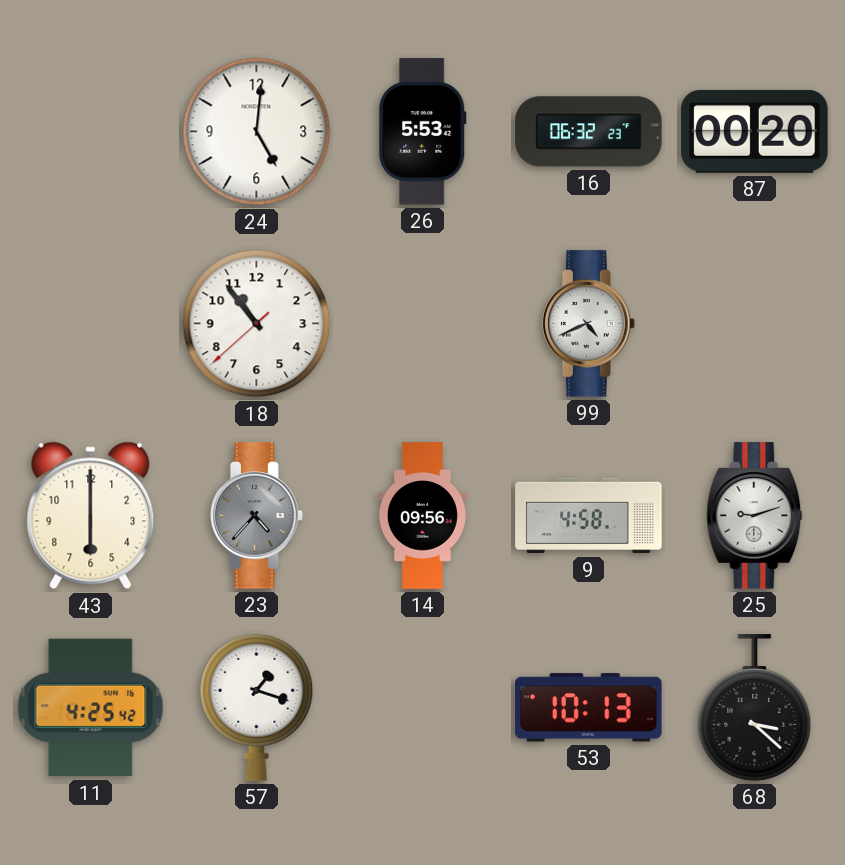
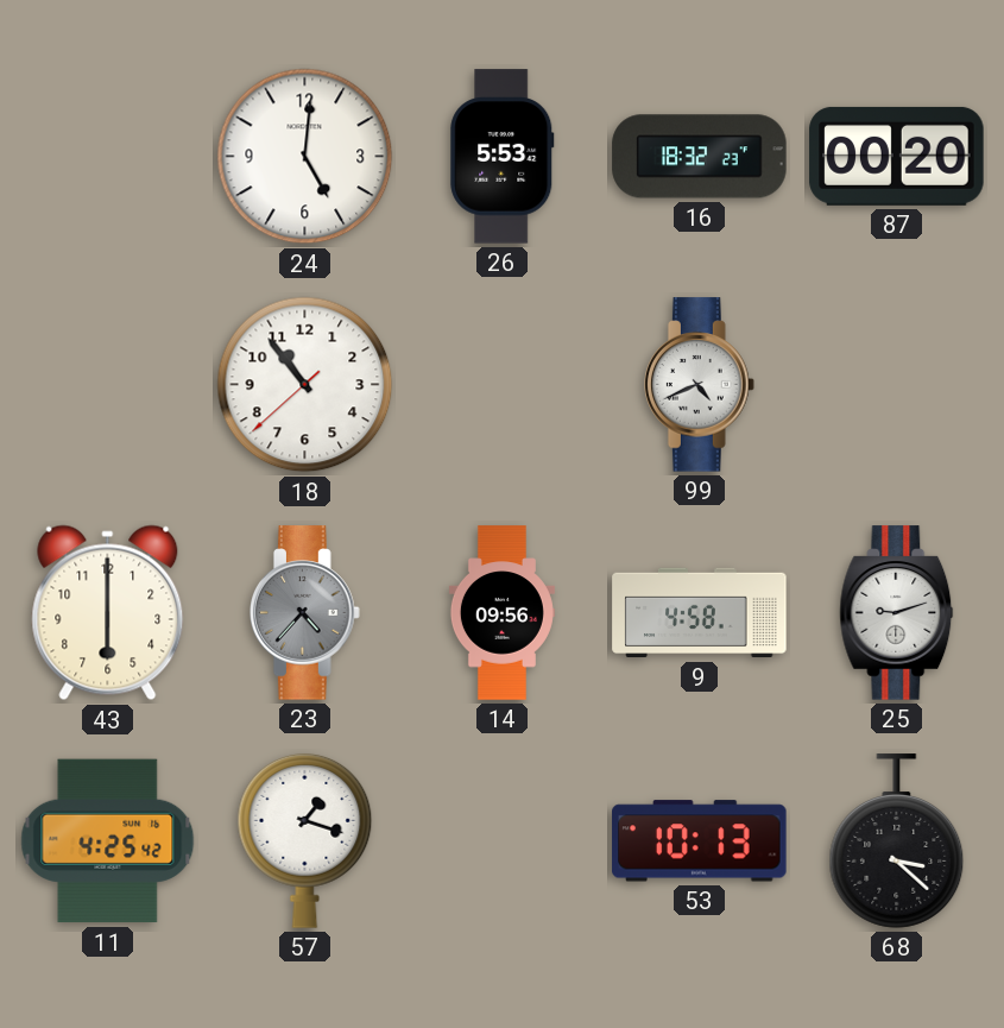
16: 06:32 -> 18:32 (700, 157)
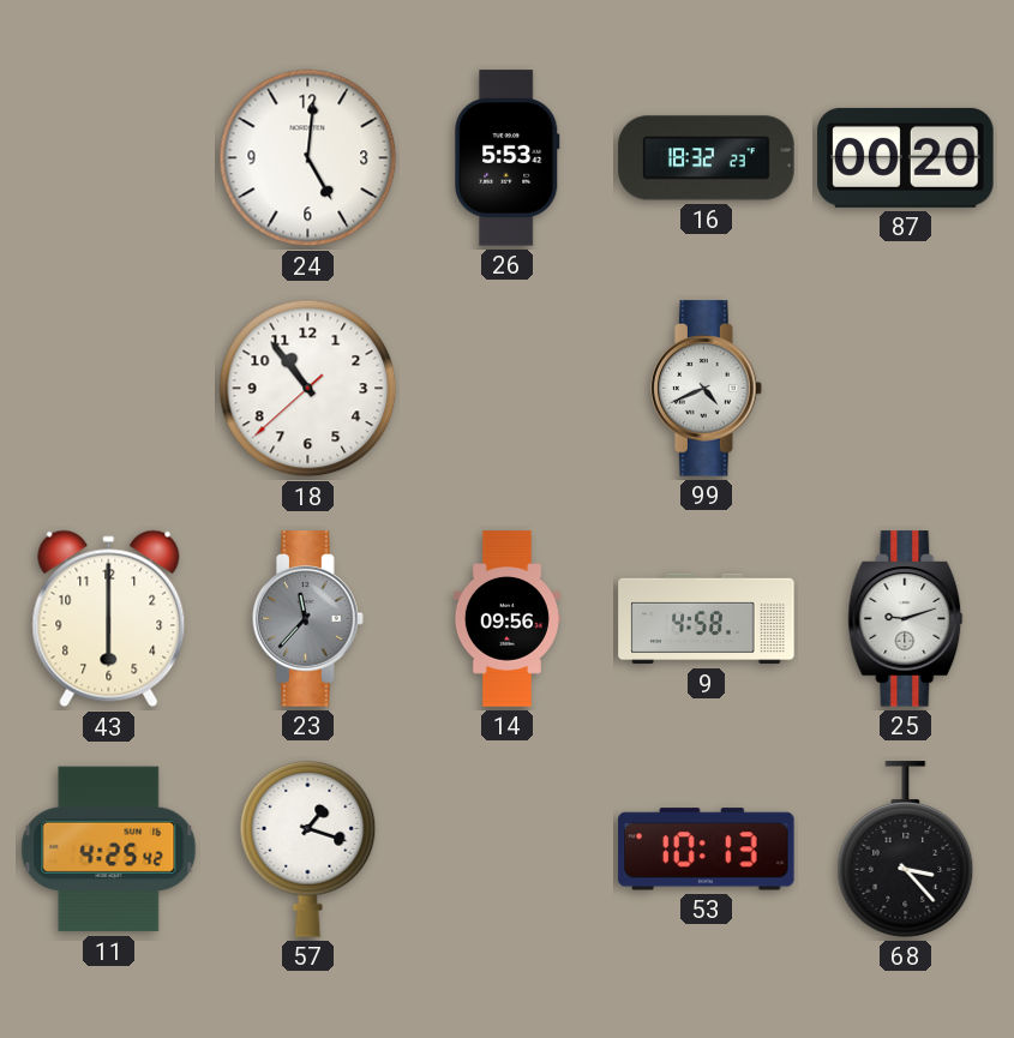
23: 4:37 -> 11:37 (308, 619)
68: 3:22 -> 3:23 (906, 850)
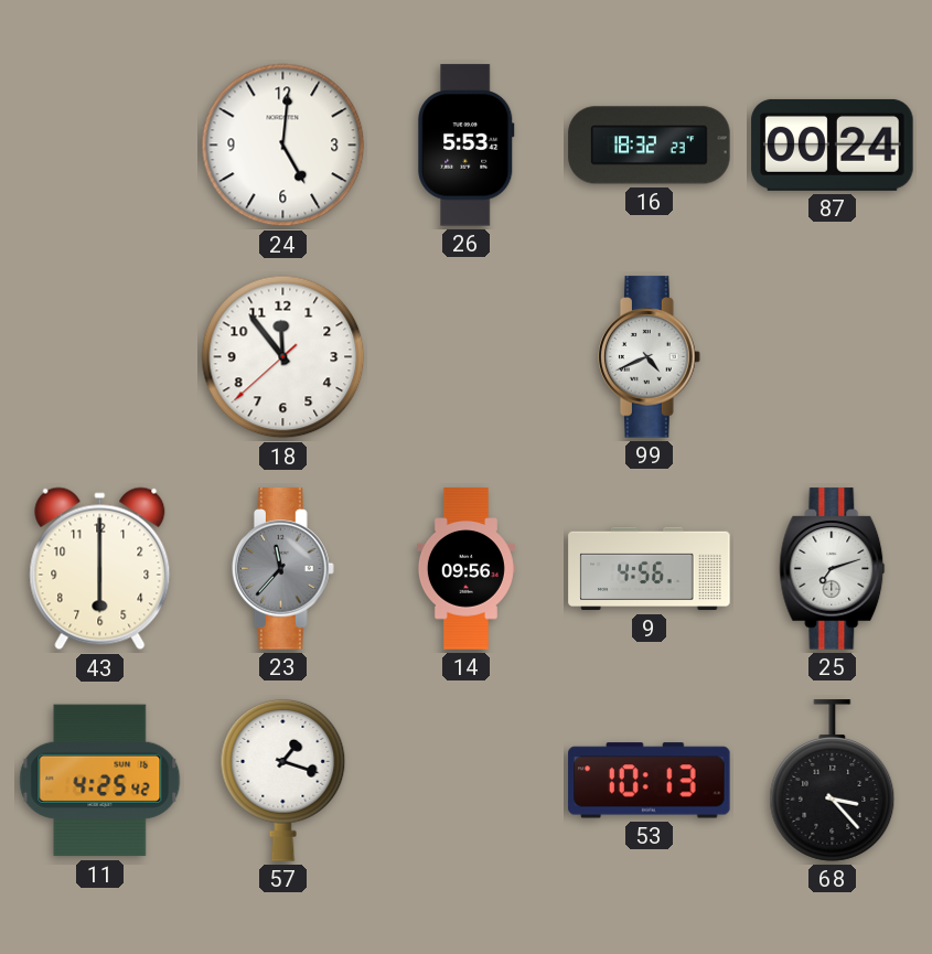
87: 00:20 -> 00:24 (833, 144)
18: 10:53 -> 11:53 (283, 357)
9: 4:58 -> 4:56 (650, 569)
25: 9:12 -> 7:12 (833, 569)
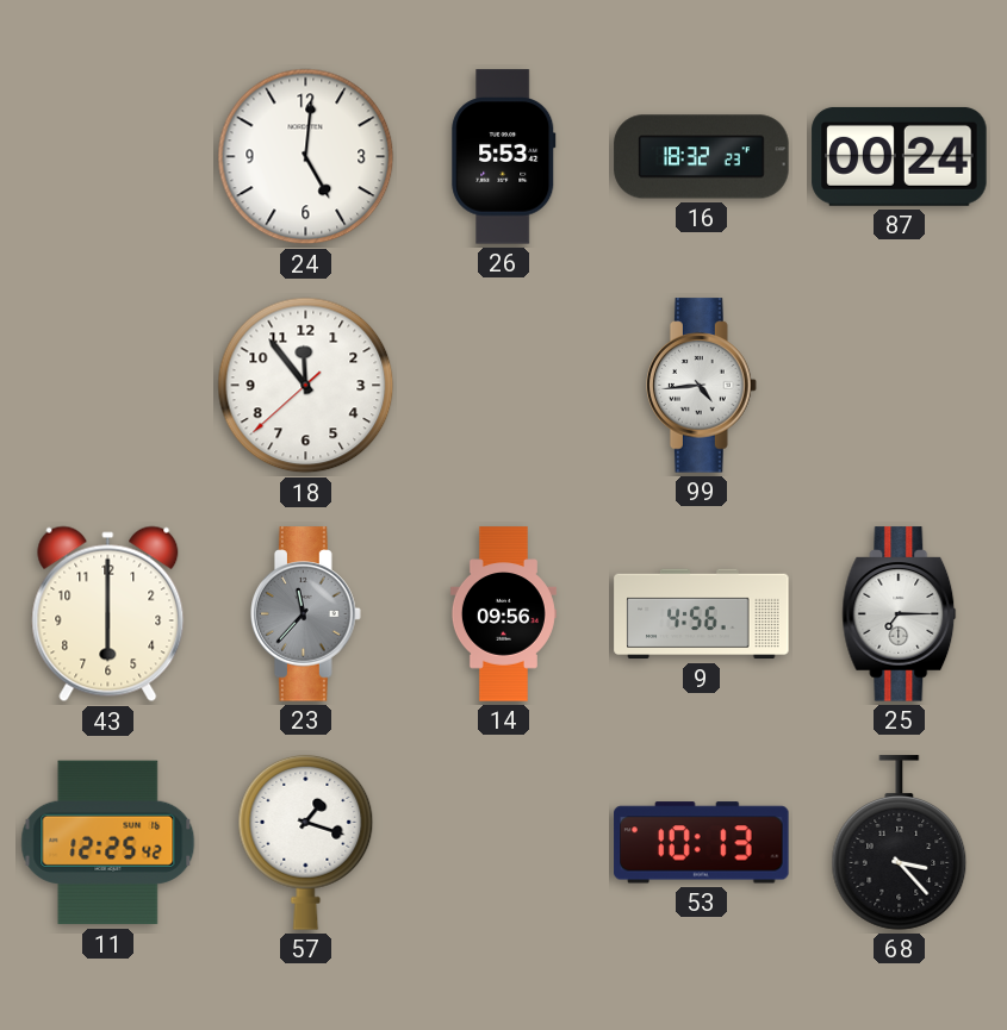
99: 4:41 -> 4:44 (702, 386)
25: 7:12 -> 7:15 (900, 614)
11: 4:25 -> 12:25 (108, 843)
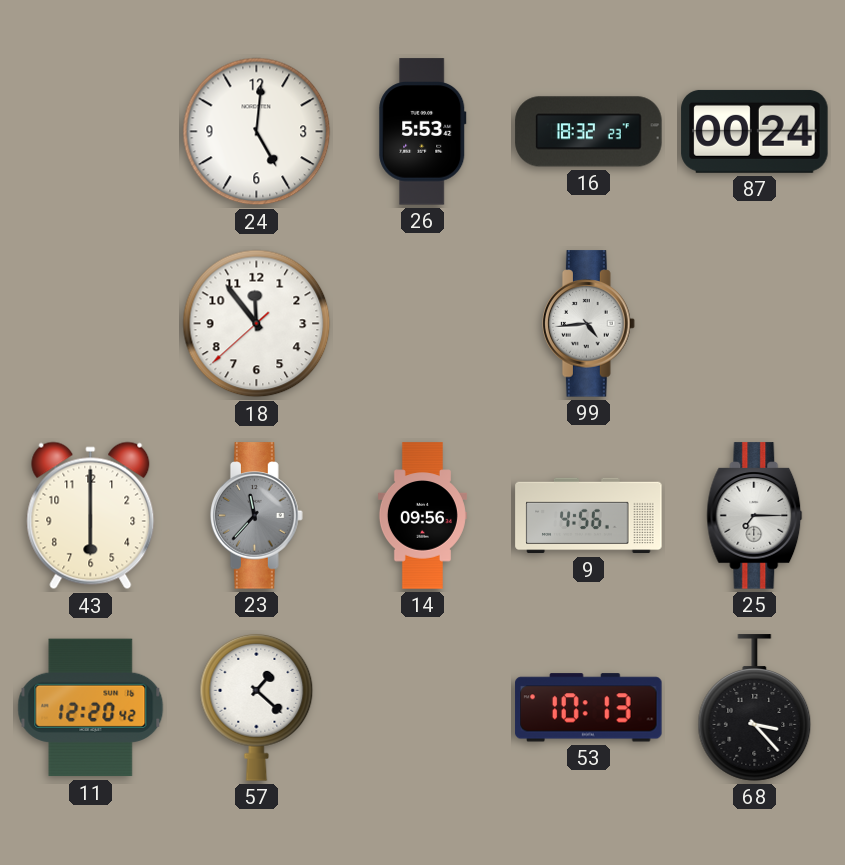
11: 12:25 -> 12:20 (91, 708)
57: 1:18 -> 1:22 (257, 707)
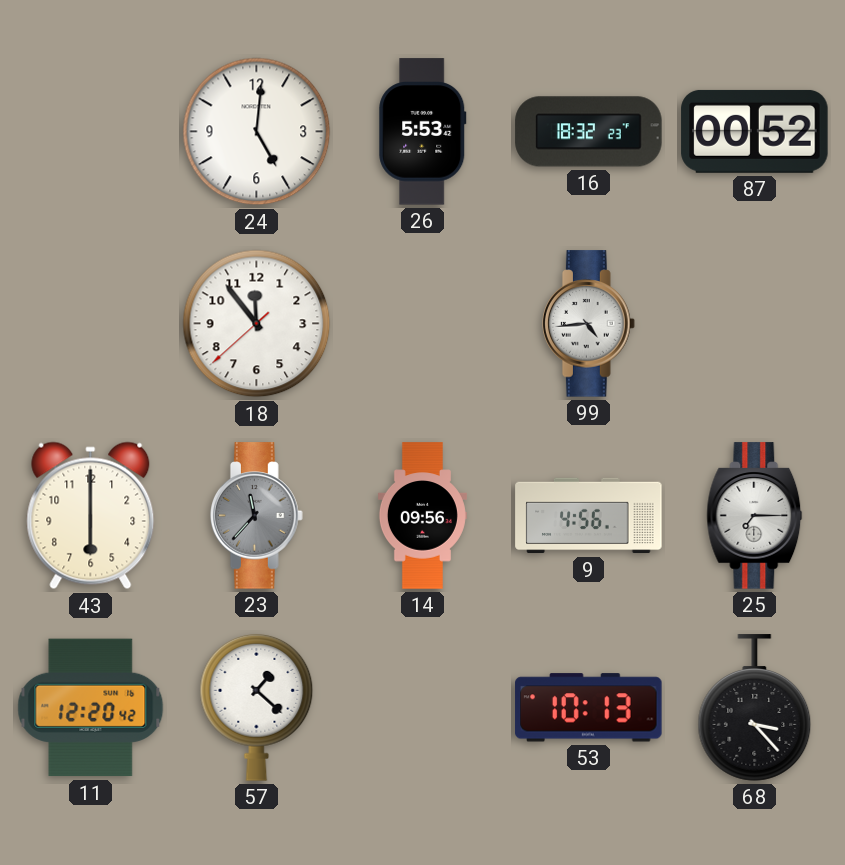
87: 00:24 -> 00:52 (755, 131)
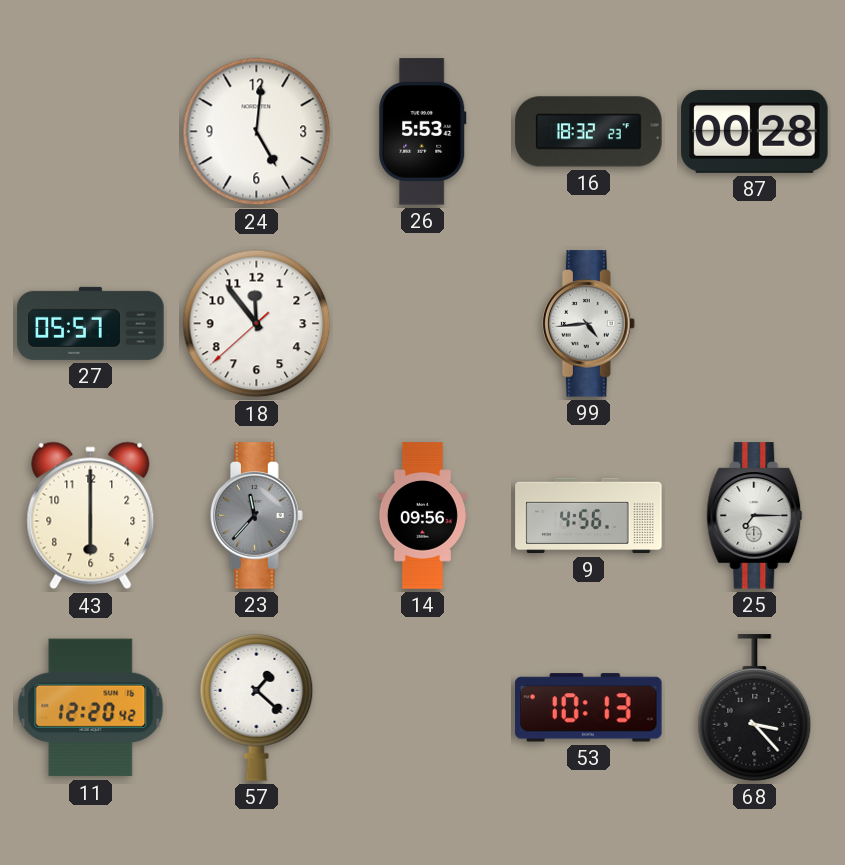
87: 00:52 -> 00:28 (755, 131)
27: none -> 05:57 (91, 323)
